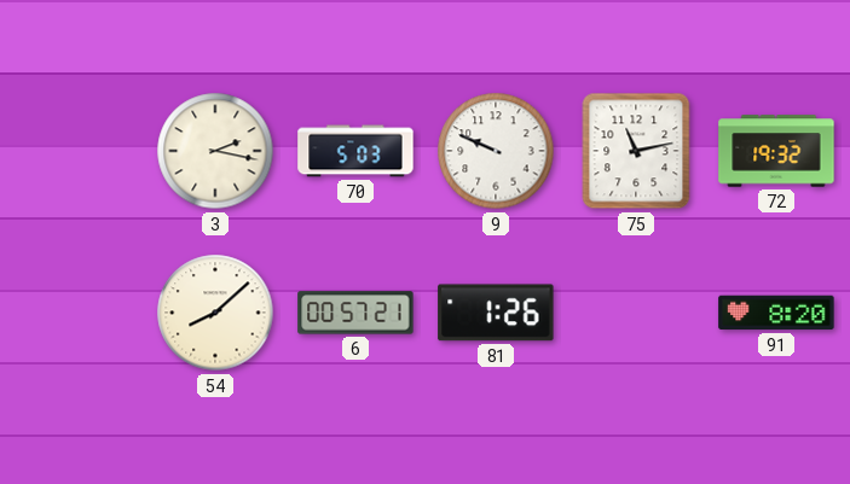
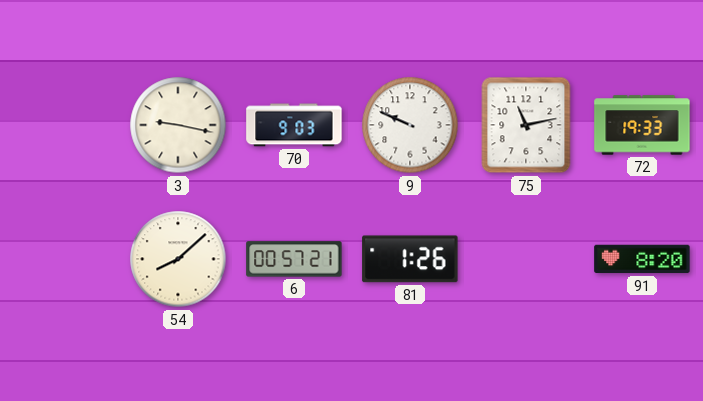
3: 2:17 -> 9:17 (178, 125)
70: 5:03 -> 9:03 (294, 125)
72: 19:32 -> 19:33 (642, 125)
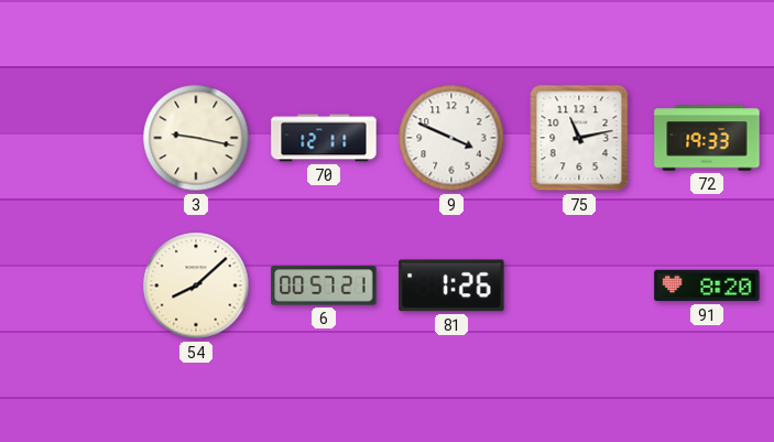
70: 9:03 -> 12:11 (324, 138)
9: 9:49 -> 3:49 (451, 138)
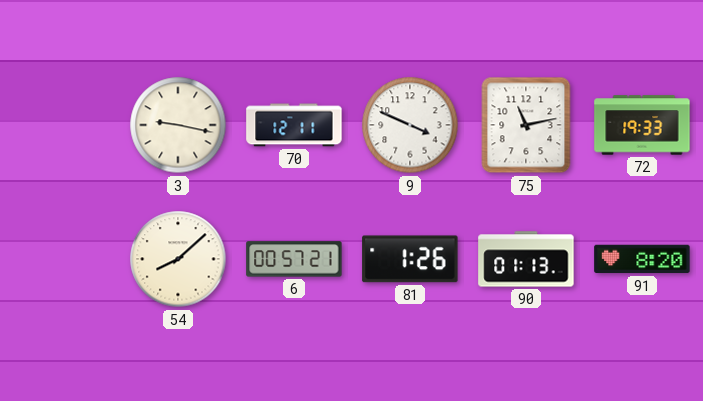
90: none -> 01:13 (526, 259)
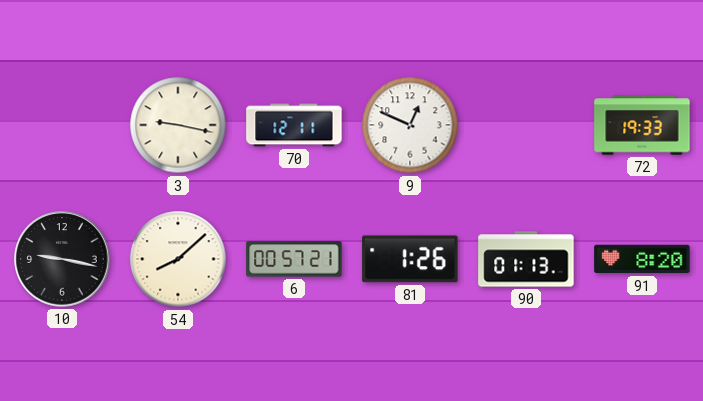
9: 3:49 -> 12:49 (410, 125)
75: 11:13 -> none (526, 125)
10: none -> 9:17 (62, 259)
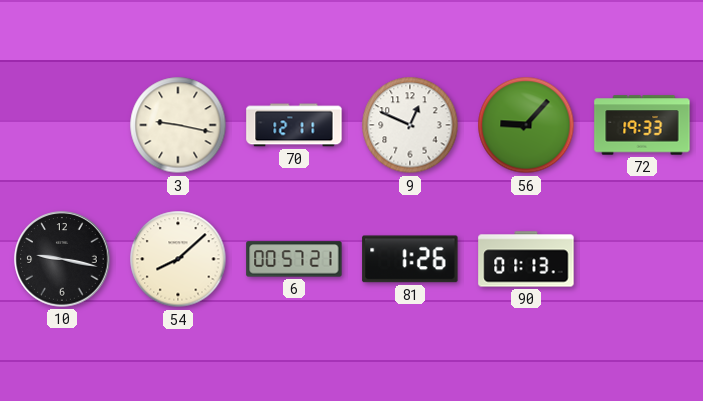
56: none -> 9:07 (526, 125)
91: 8:20 -> none (642, 259)
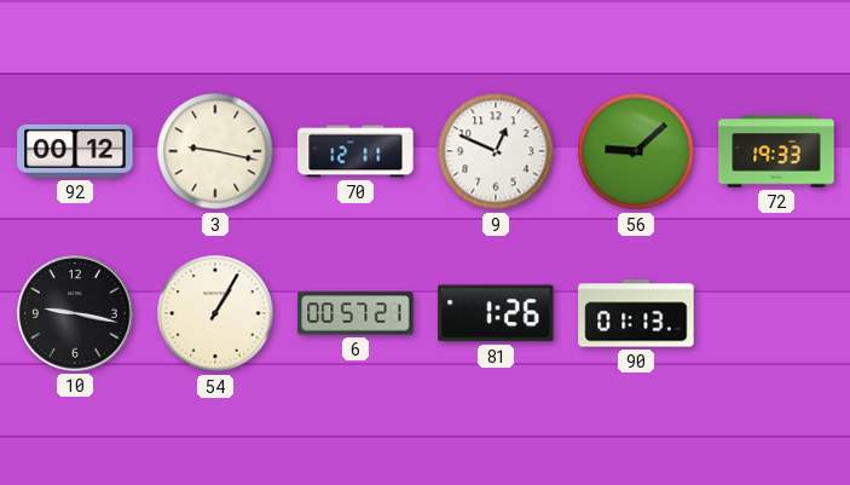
92: none -> 00:12 (75, 151)
56: 9:07 -> 9:08 (636, 151)
54: 8:08 -> 1:05 (215, 313)
